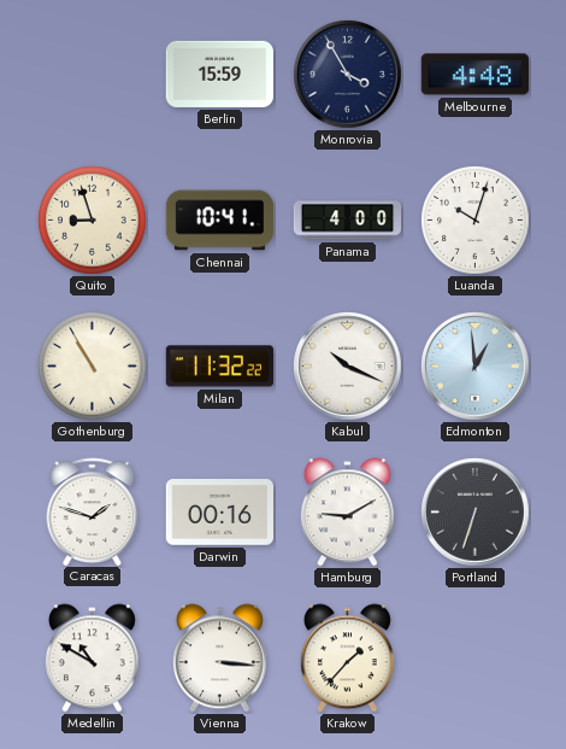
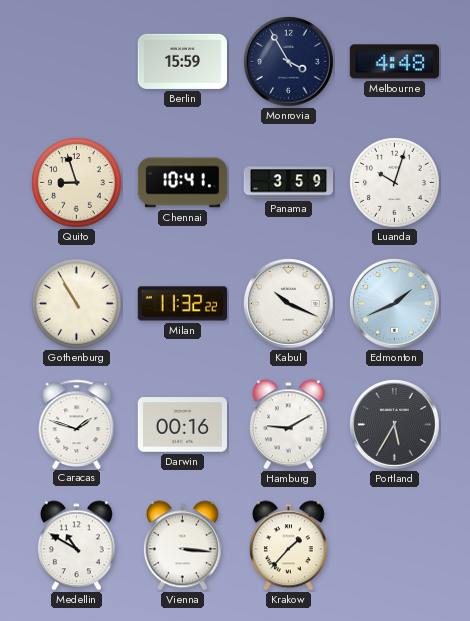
Panama: 4:00 -> 3:59 (289, 183)
Edmonton: 12:59 -> 1:41 (395, 304)
Portland: 6:33 -> 5:35 (395, 425)
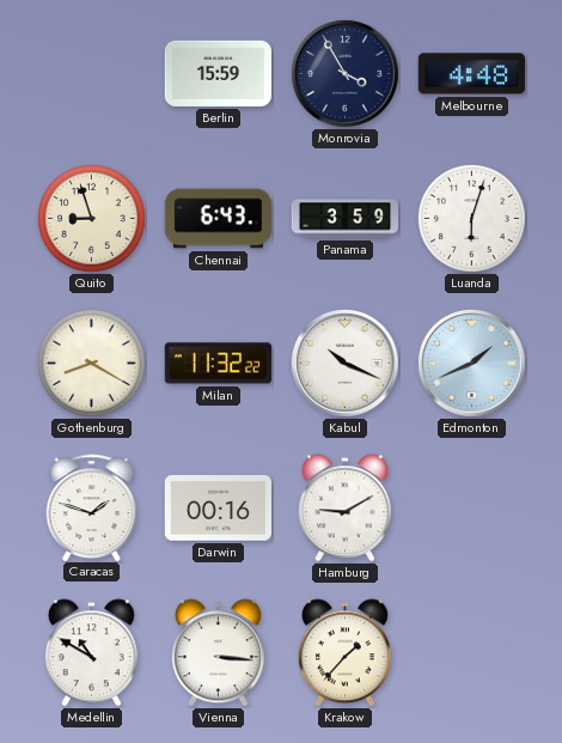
Chennai: 10:41 -> 6:43 (219, 219)
Luanda: 10:03 -> 6:03 (472, 219)
Gothenburg: 10:55 -> 8:20 (92, 364)
Portland: 5:35 -> none (395, 425)
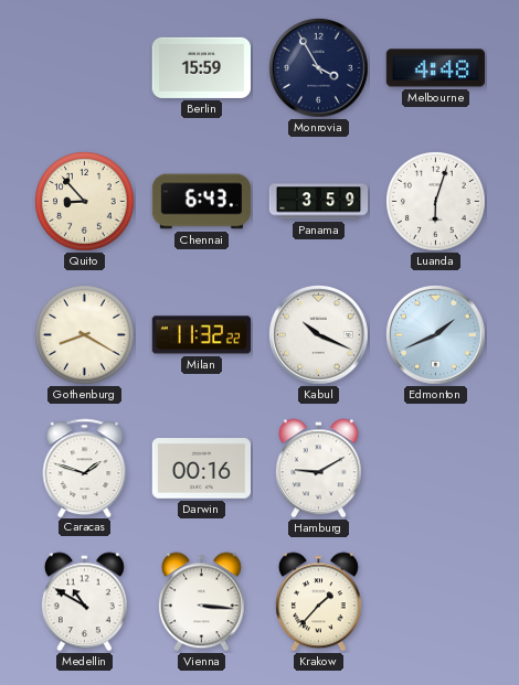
Quito: 8:57 -> 8:53 (85, 202)
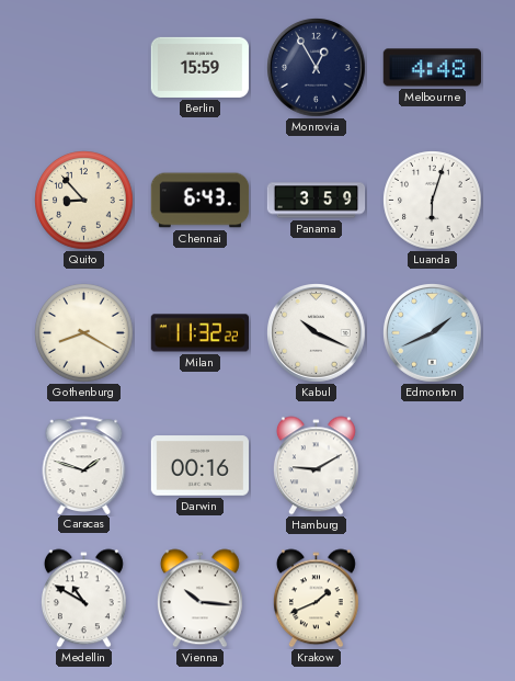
Monrovia: 3:55 -> 12:55 (317, 68)
Vienna: 3:16 -> 10:16 (199, 599)
Krakow: 1:37 -> 1:41 (316, 599)
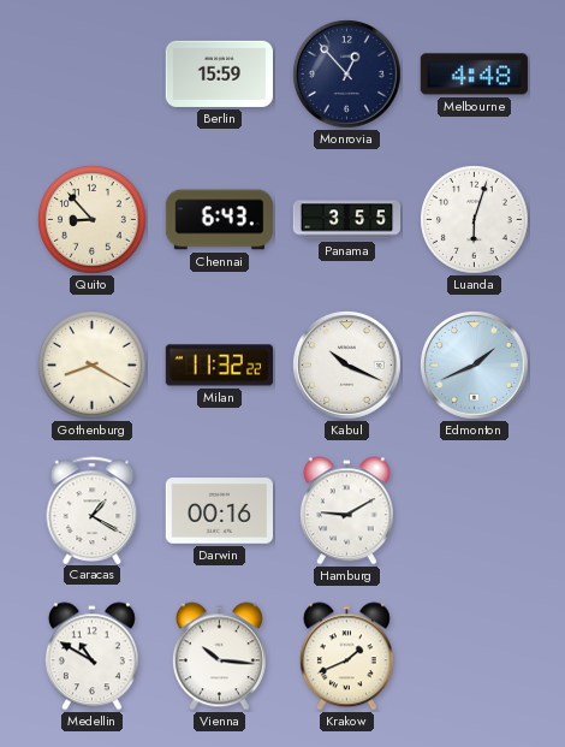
Monrovia: 12:55 -> 12:53 (347, 75)
Panama: 3:59 -> 3:55 (347, 220)
Caracas: 1:48 -> 1:20 (93, 510)
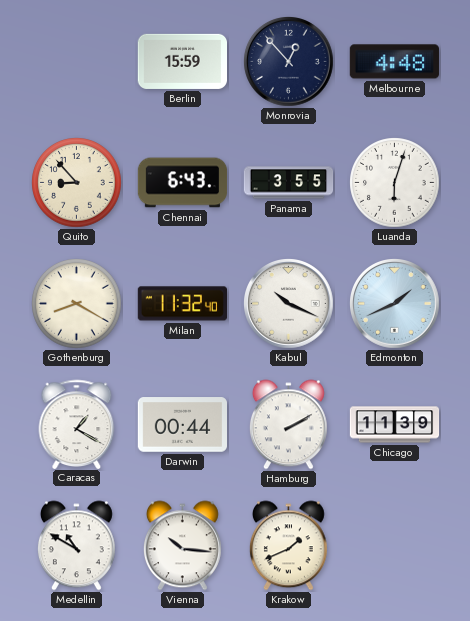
Milan: 11:32:22 -> 11:32:40 (182, 304)
Darwin: 00:16 -> 00:44 (182, 425)
Hamburg: 9:10 -> 2:10 (288, 425)
Chicago: none -> 11:39 (395, 425)
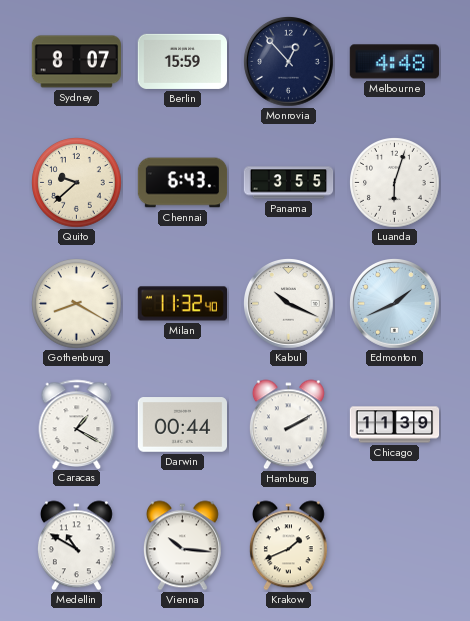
Sydney: none -> 8:07 (76, 62)
Quito: 8:53 -> 9:38 (77, 183)
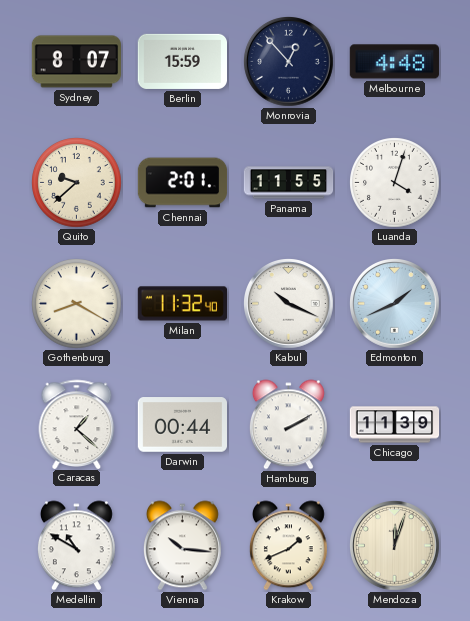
Chennai: 6:43 -> 2:01 (183, 183)
Panama: 3:55 -> 11:55 (289, 183)
Luanda: 6:03 -> 4:03 (395, 183)
Caracas: 1:20 -> 1:22 (77, 424)
Mendoza: none -> 12:03 (395, 546)
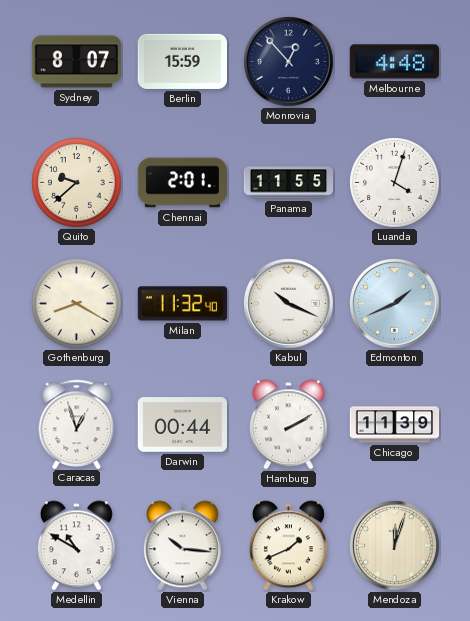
Caracas: 1:22 -> 12:57 (77, 424)
